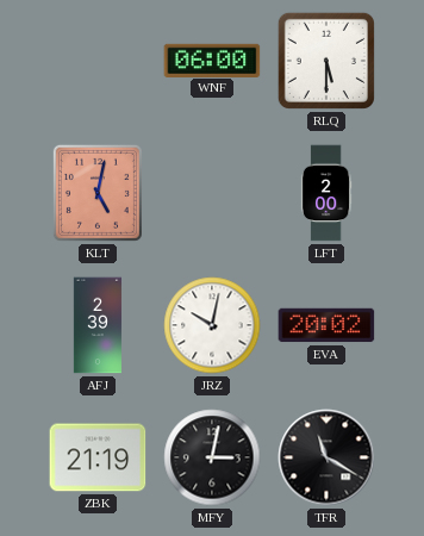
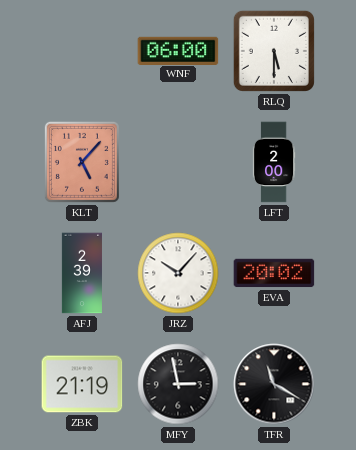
KLT: 5:02 -> 5:07 (82, 162)
JRZ: 10:02 -> 10:07 (178, 273)
MFY: 3:02 -> 2:58 (178, 384)
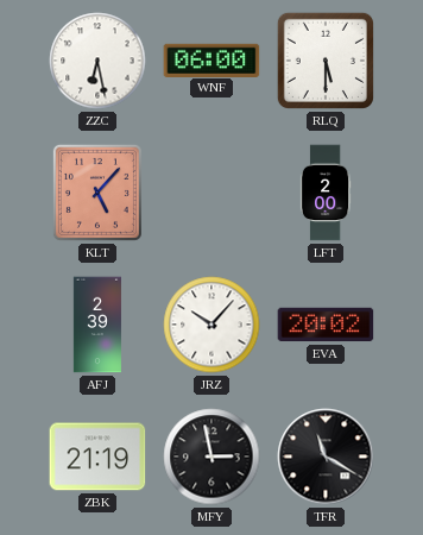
ZZC: none -> 6:28 (97, 61)
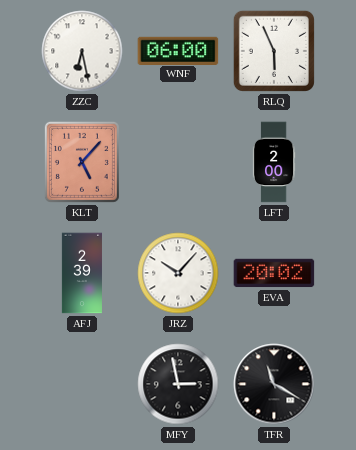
RLQ: 5:30 -> 5:56 (274, 51)
ZBK: 21:19 -> none (97, 457)
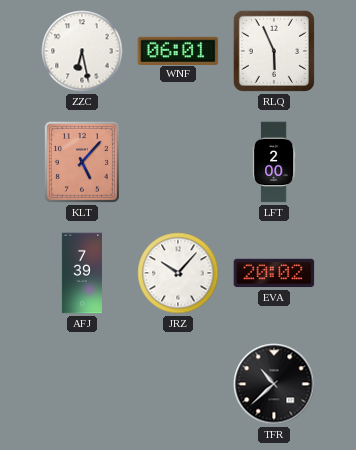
WNF: 06:00 -> 06:01 (178, 50)
AFJ: 2:39 -> 7:39 (82, 273)
MFY: 2:58 -> none (178, 384)
TFR: 11:20 -> 10:38 (274, 384)
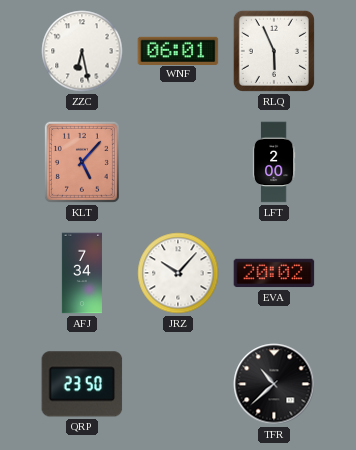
AFJ: 7:39 -> 7:34 (82, 273)
QRP: none -> 23:50 (82, 384)
